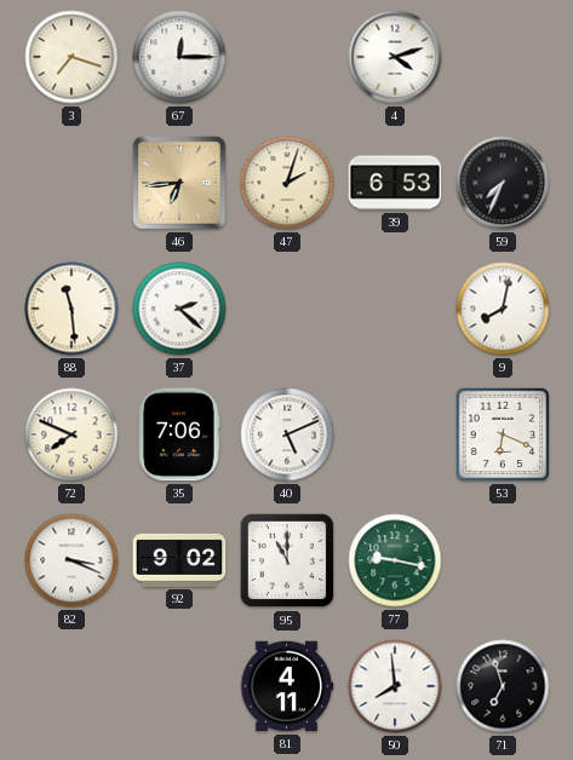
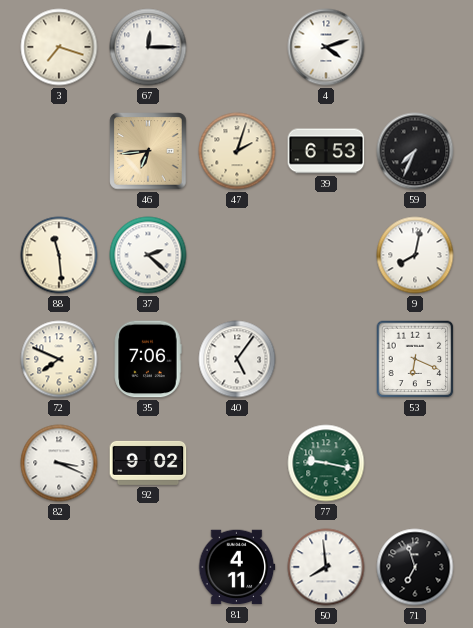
40: 5:11 -> 5:06 (237, 359)
95: 11:00 -> none (287, 560)
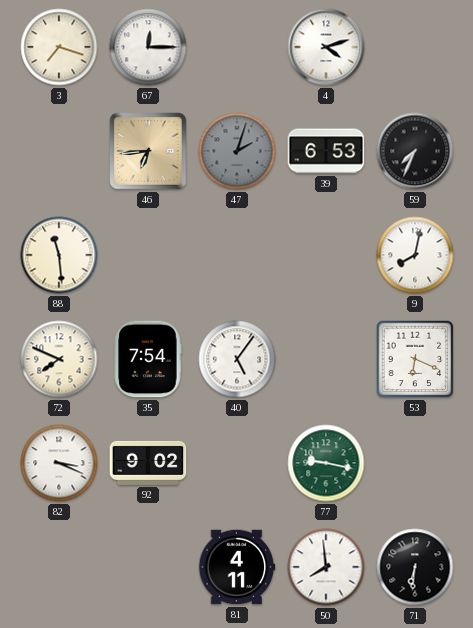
47 dial: cream -> grey (237, 151)
37: 2:22 -> none (148, 255)
35: 7:06 -> 7:54 (148, 359)
71: 6:57 -> 6:31 (415, 567)
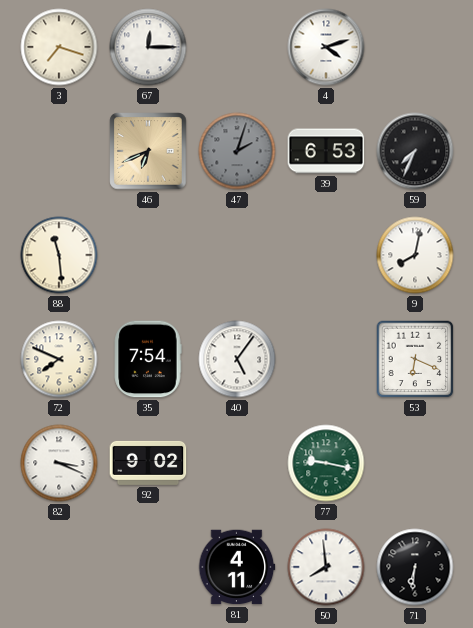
46: 6:44 -> 6:41 (148, 151)
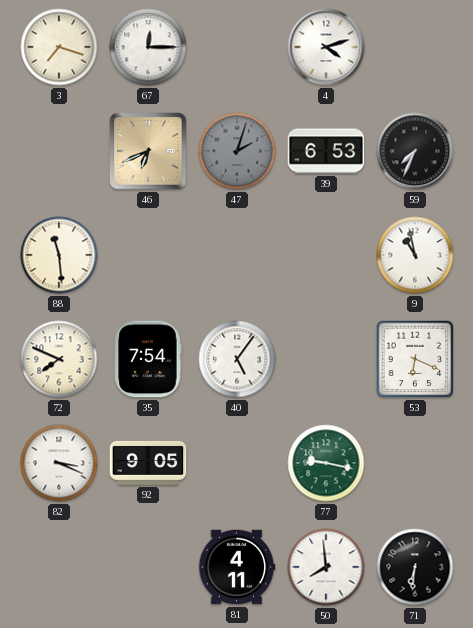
9: 8:02 -> 10:58 (415, 255)
92: 9:02 -> 9:05 (148, 463)
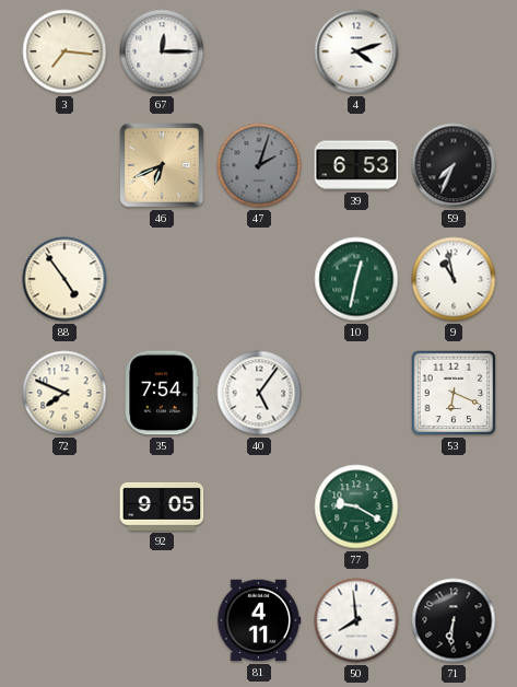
3: 7:18 -> 7:16 (64, 51)
88: 11:29 -> 4:54 (64, 279)
10: none -> 12:32 (356, 279)
82: 3:19 -> none (59, 463)
77: 9:17 -> 9:20 (356, 506)
